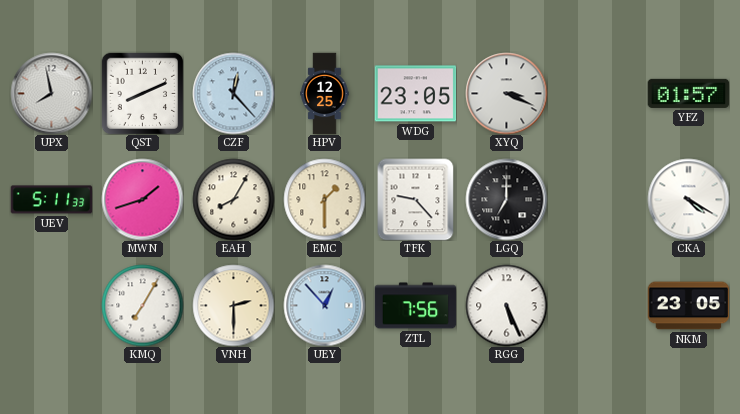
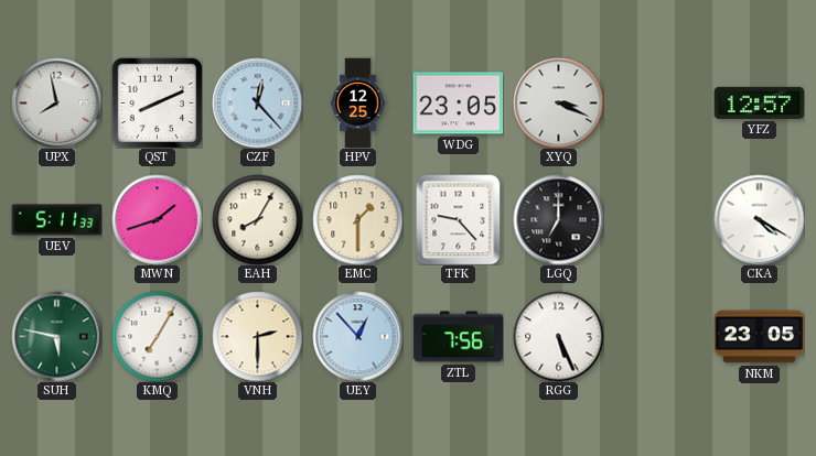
YFZ: 01:57 -> 12:57 (759, 102)
SUH: none -> 5:47 (56, 336)
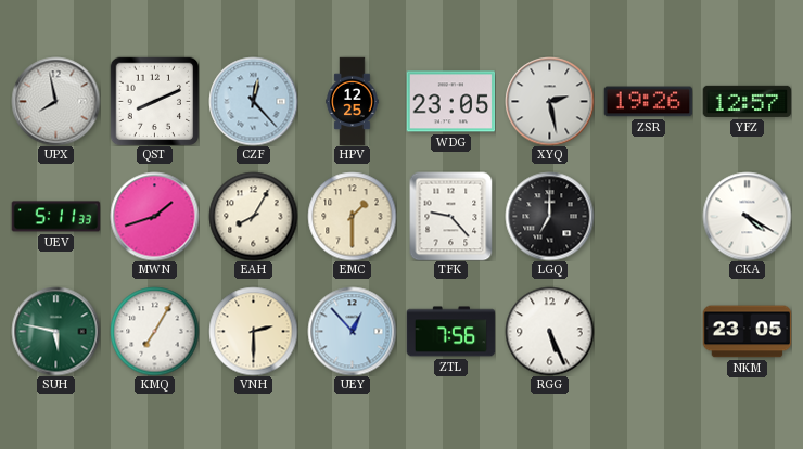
XYQ: 3:19 -> 2:28 (549, 101)
ZSR: none -> 19:26 (648, 102)
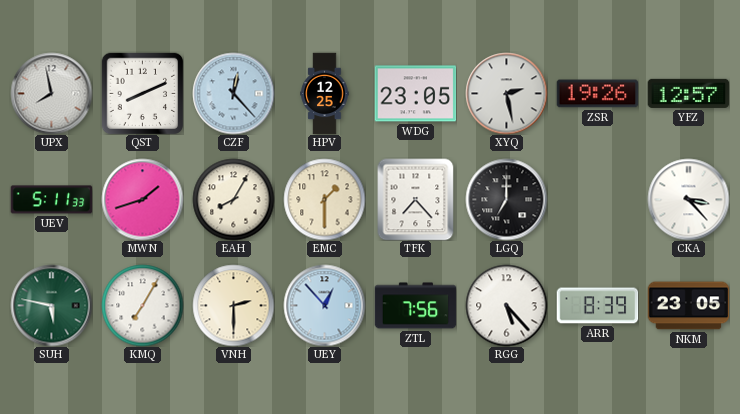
TFK: 9:23 -> 7:23 (416, 199)
CKA: 4:20 -> 3:23 (688, 199)
RGG: 5:26 -> 5:23 (506, 305)
ARR: none -> 8:39 (597, 306)
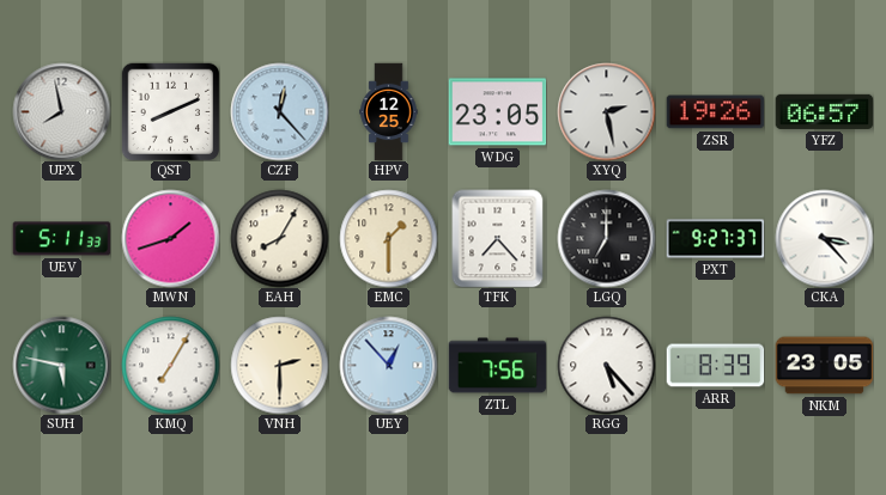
YFZ: 12:57 -> 06:57 (824, 111)
PXT: none -> 9:27 (715, 239)
